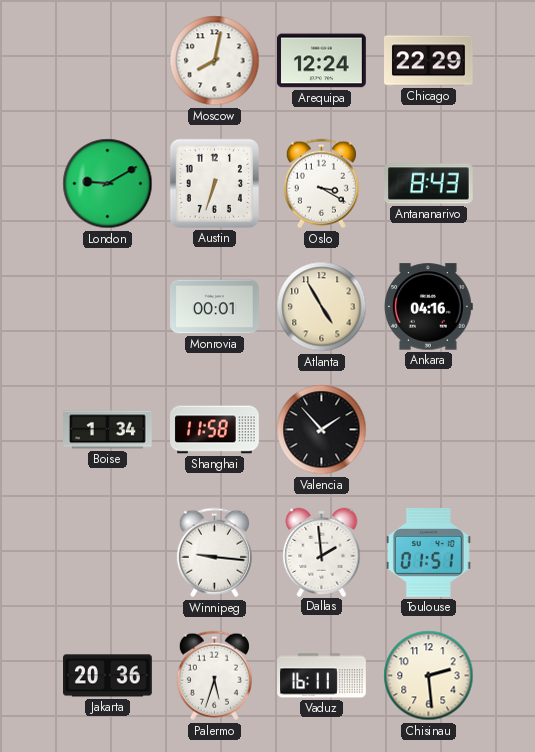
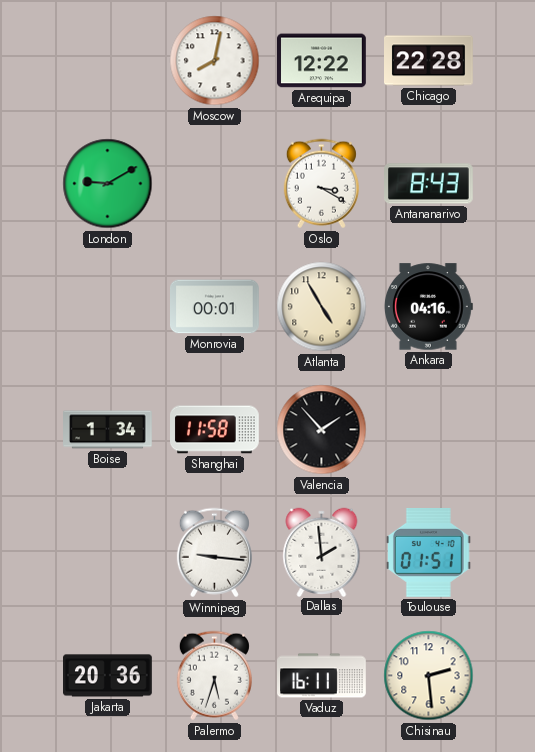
Arequipa: 12:24 -> 12:22 (322, 61)
Chicago: 22:29 -> 22:28 (429, 61)
Austin: 6:33 -> none (214, 183)
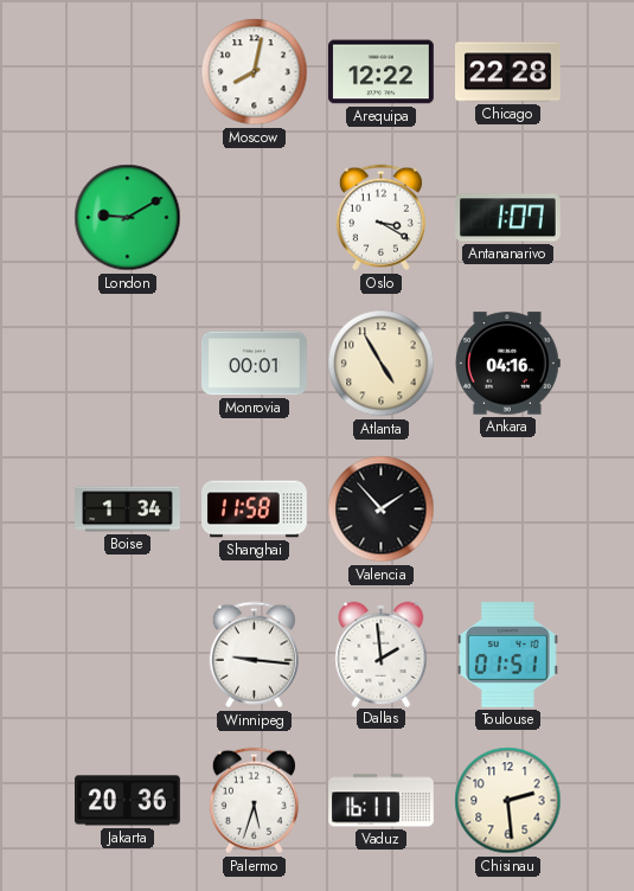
Antananarivo: 8:43 -> 1:07 (508, 218)
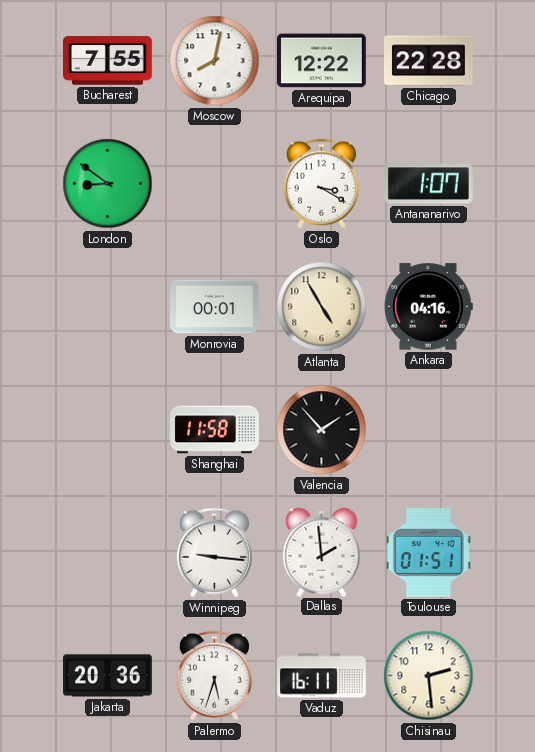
Bucharest: none -> 7:55 (108, 61)
London: 9:10 -> 8:51 (108, 184)
Boise: 1:34 -> none (128, 509)
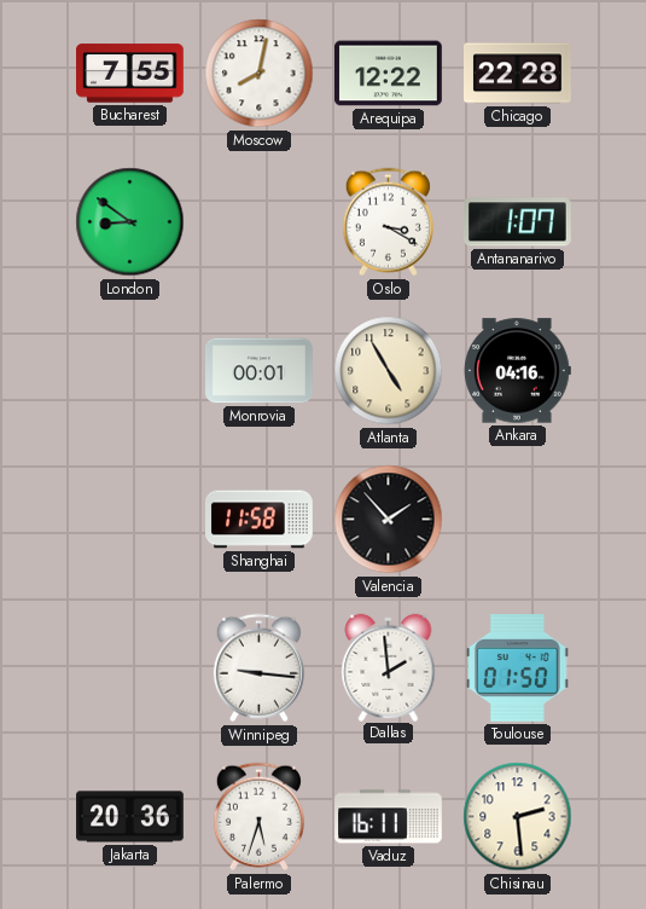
Toulouse: 01:51 -> 01:50 (518, 668)
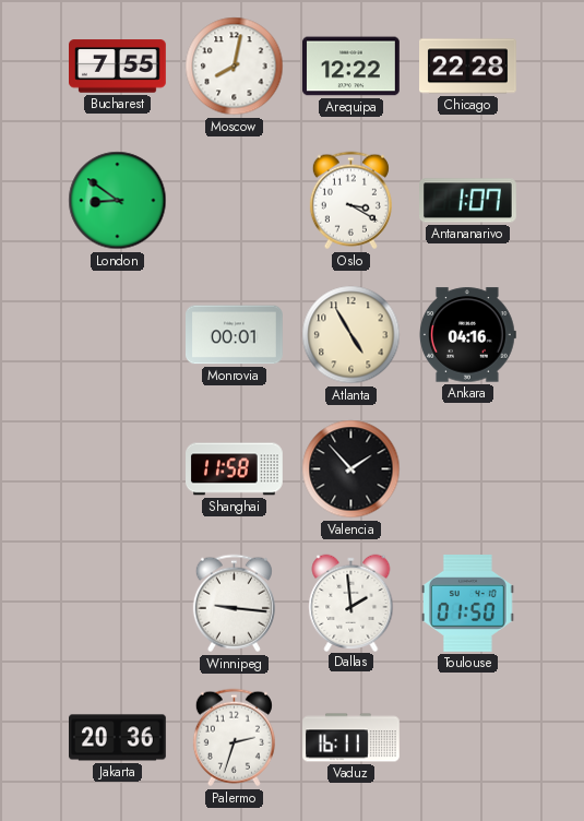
Palermo: 5:33 -> 2:33 (234, 738)
Chisinau: 2:29 -> none (518, 817)
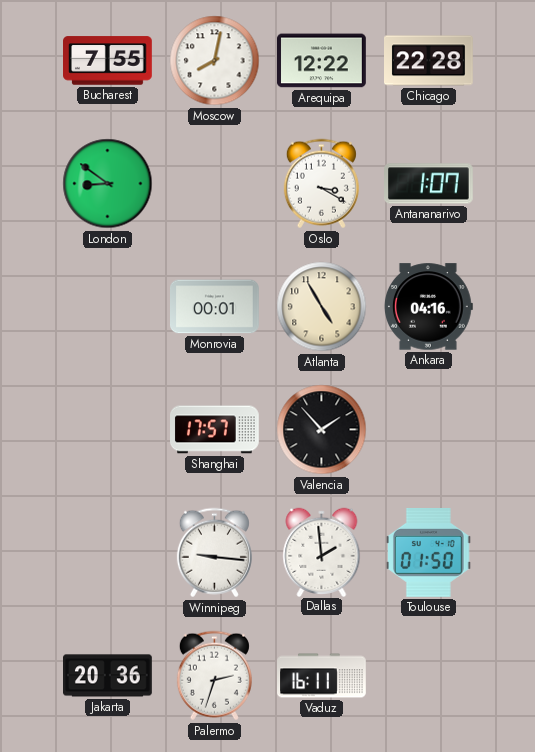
Shanghai: 11:58 -> 17:57 (215, 430)
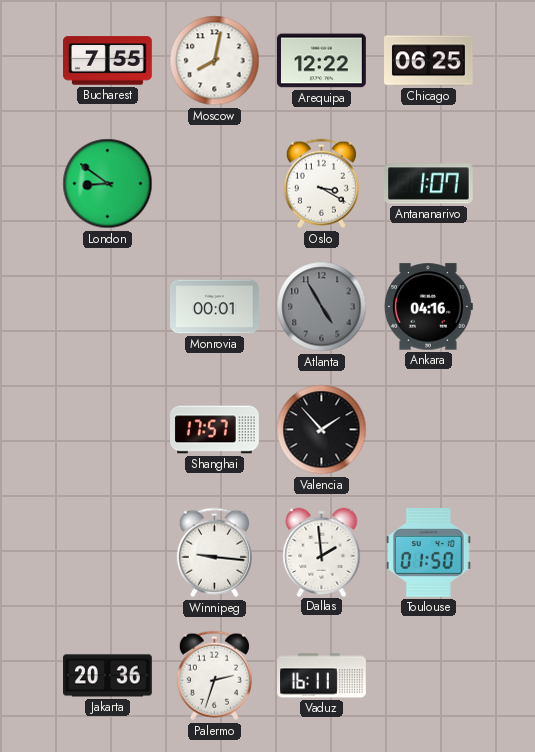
Chicago: 22:28 -> 06:25 (429, 61)
Atlanta dial: cream -> grey (322, 307)
